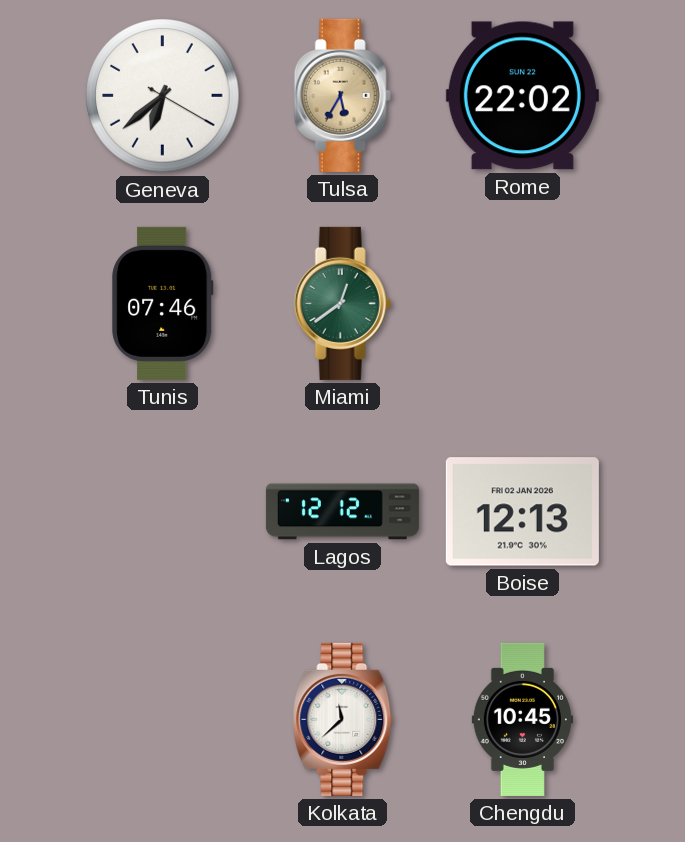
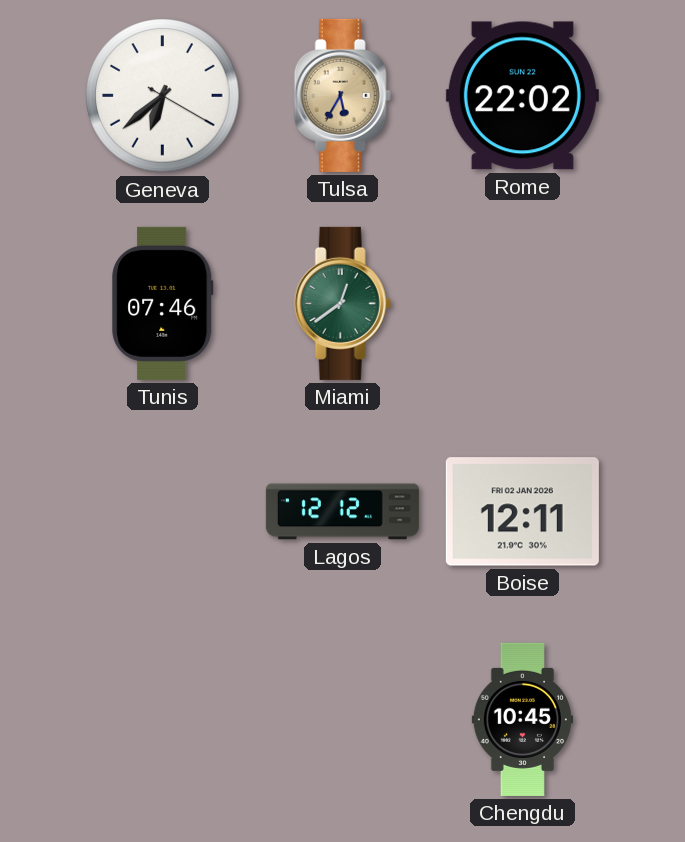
Boise: 12:13 -> 12:11 (522, 512)
Kolkata: 11:38 -> none (343, 719)
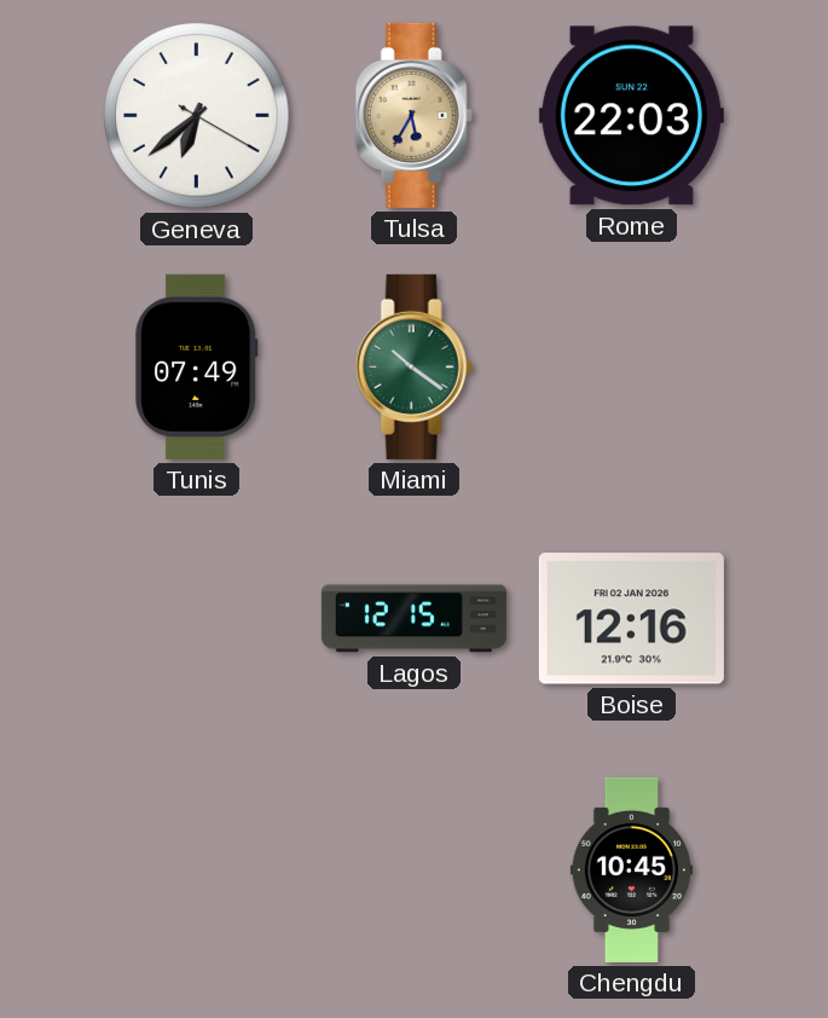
Rome: 22:02 -> 22:03 (631, 116)
Tunis: 07:46 -> 07:49 (197, 366)
Miami: 12:39 -> 10:21 (413, 366)
Lagos: 12:12 -> 12:15 (413, 619)
Boise: 12:11 -> 12:16 (631, 619)
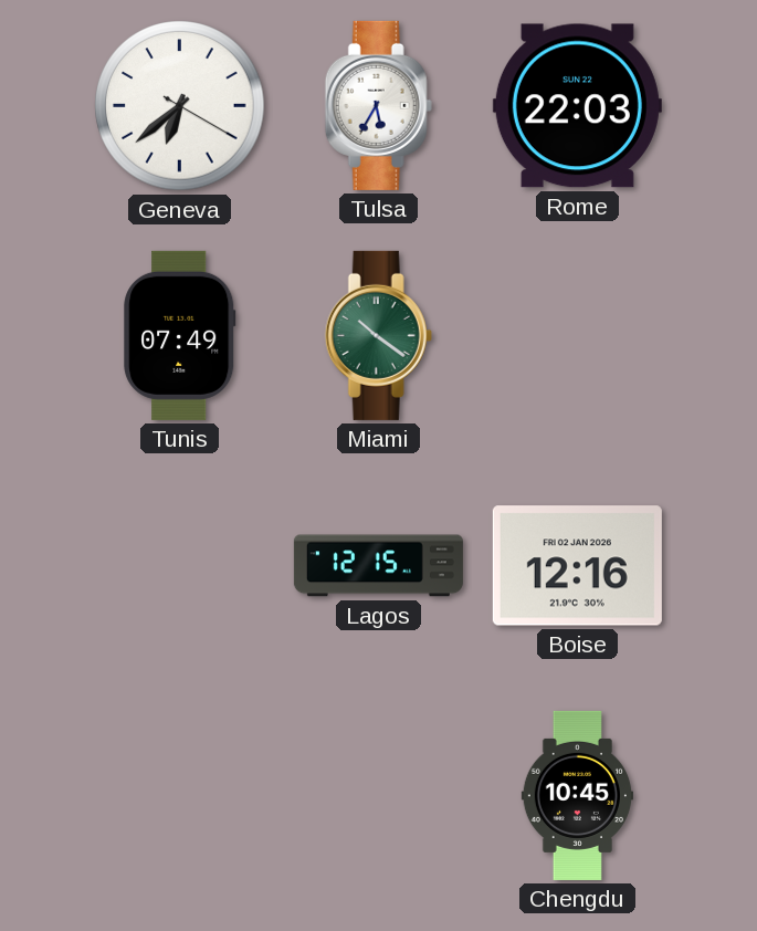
Tulsa dial: champagne -> white (378, 105)
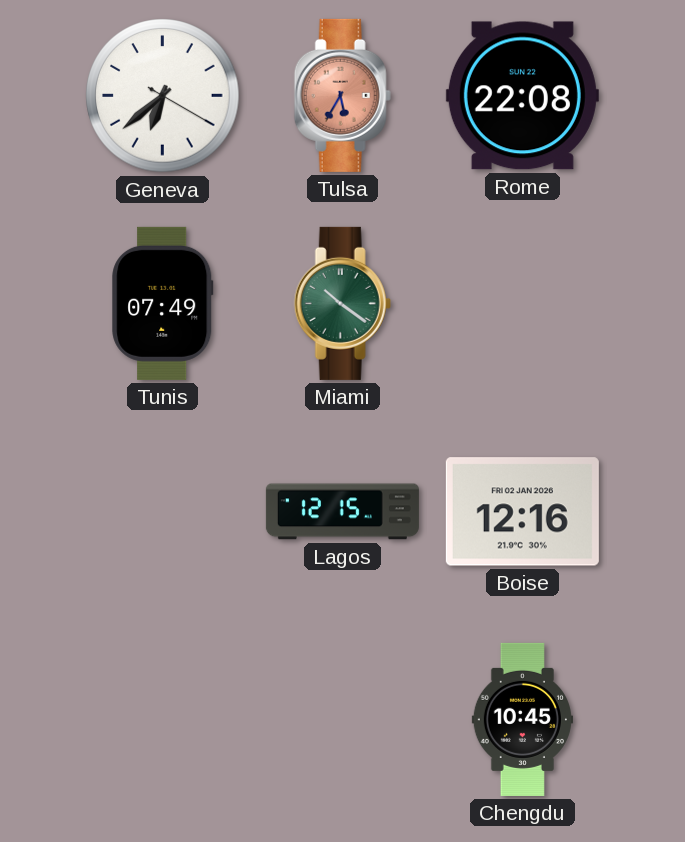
Tulsa dial: white -> salmon (342, 95)
Rome: 22:03 -> 22:08 (522, 96)
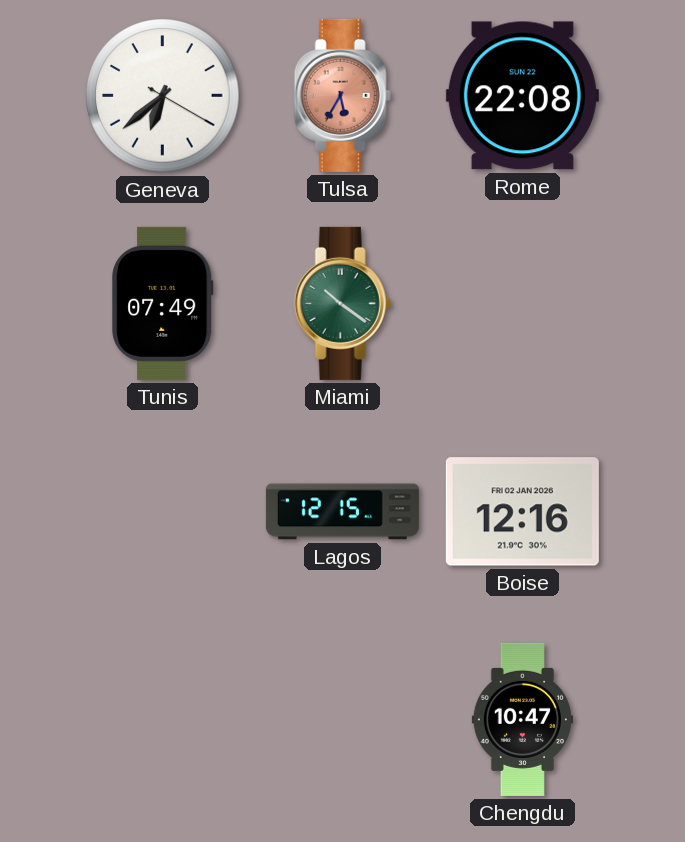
Chengdu: 10:45 -> 10:47 (522, 719)
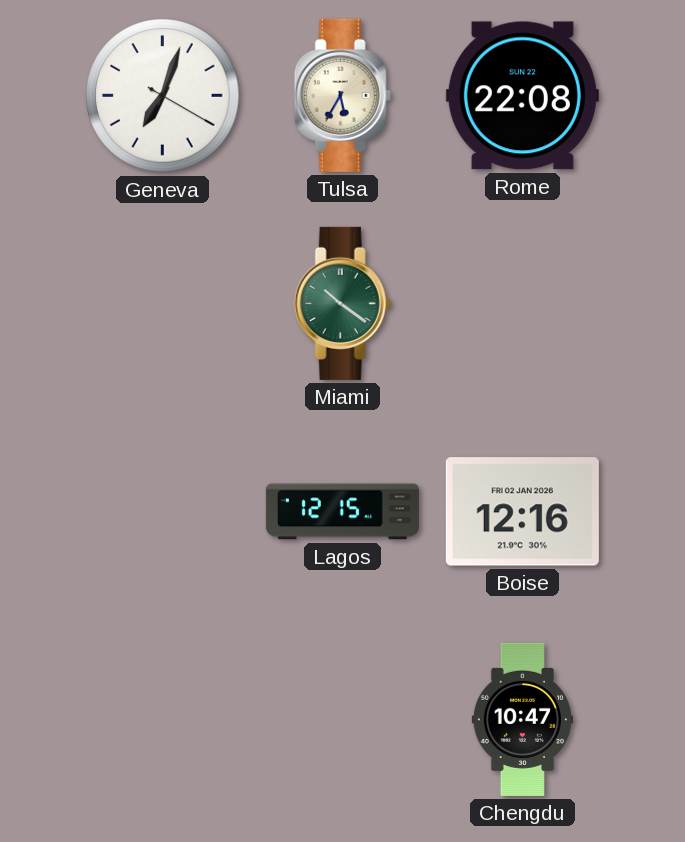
Geneva: 6:38 -> 7:03 (163, 96)
Tulsa dial: salmon -> cream (342, 95)
Tunis: 07:49 -> none (163, 303)
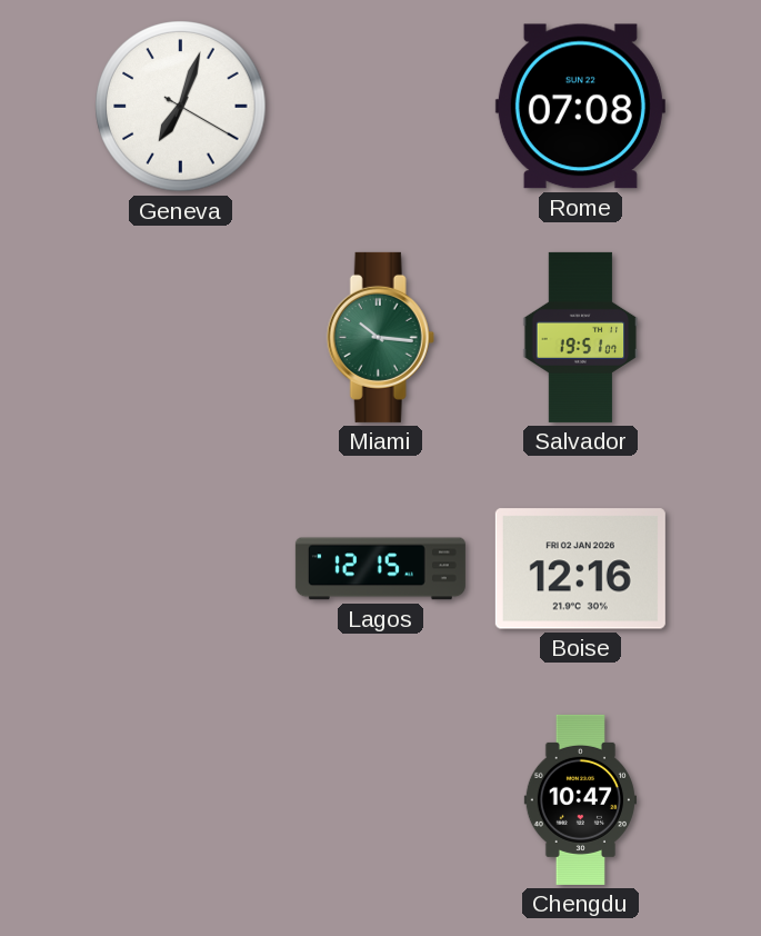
Tulsa: 5:35 -> none (342, 95)
Rome: 22:08 -> 07:08 (580, 107)
Miami: 10:21 -> 10:16 (380, 337)
Salvador: none -> 19:51 (581, 337)
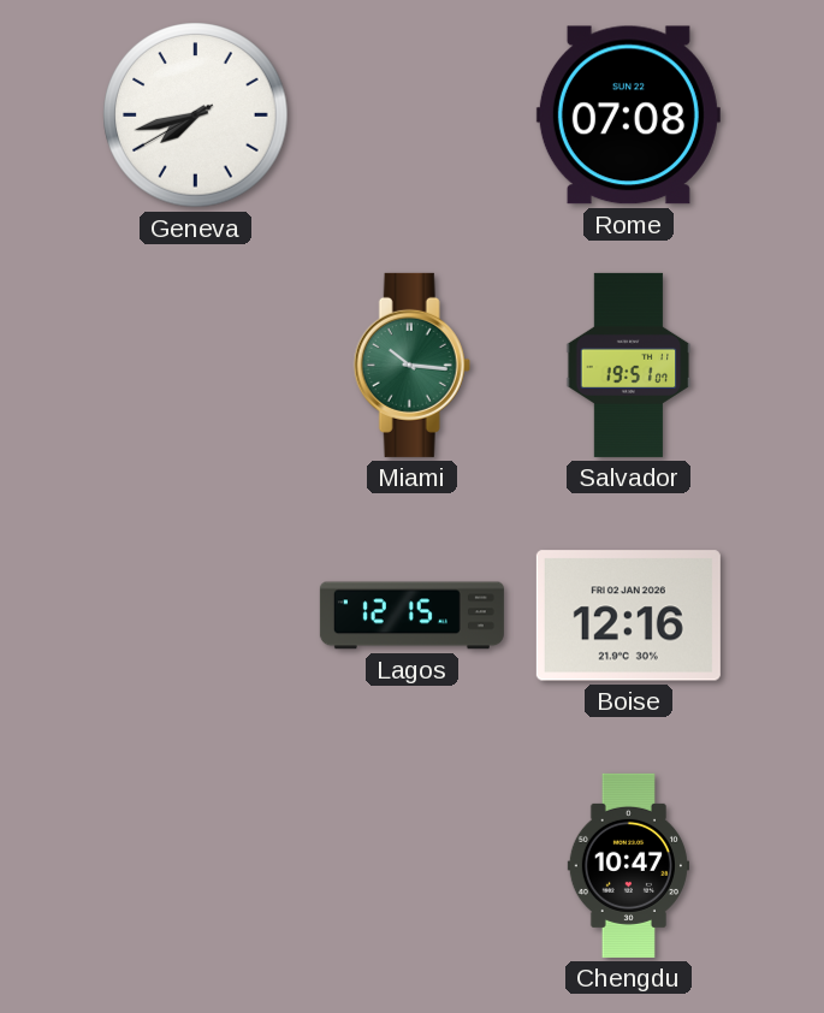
Geneva: 7:03 -> 7:42 (196, 115)
